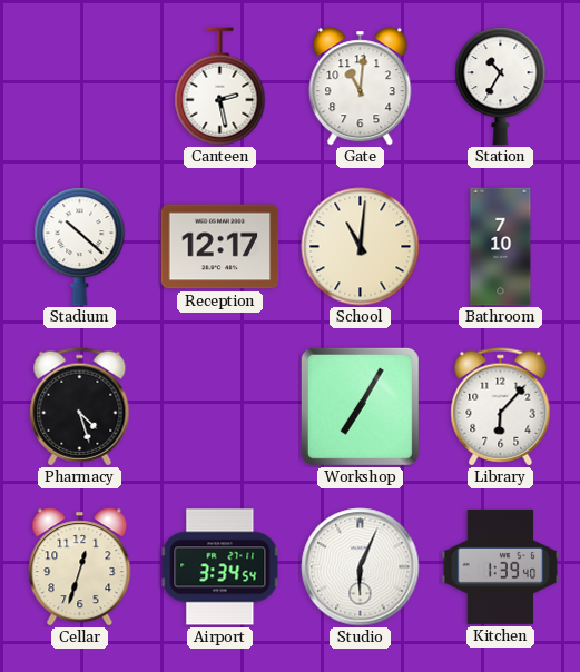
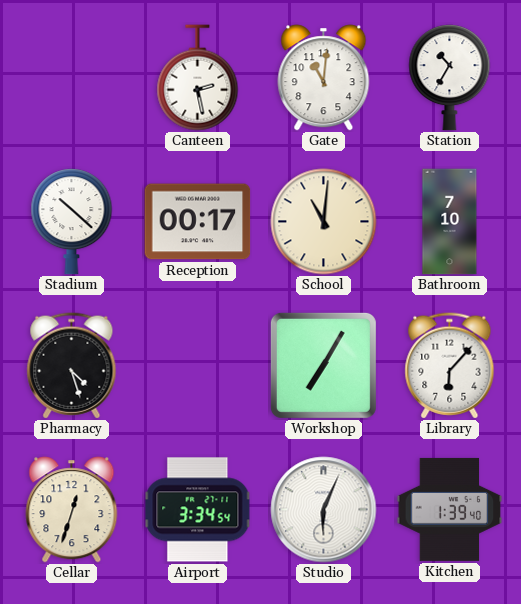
Reception: 12:17 -> 00:17 (198, 222)
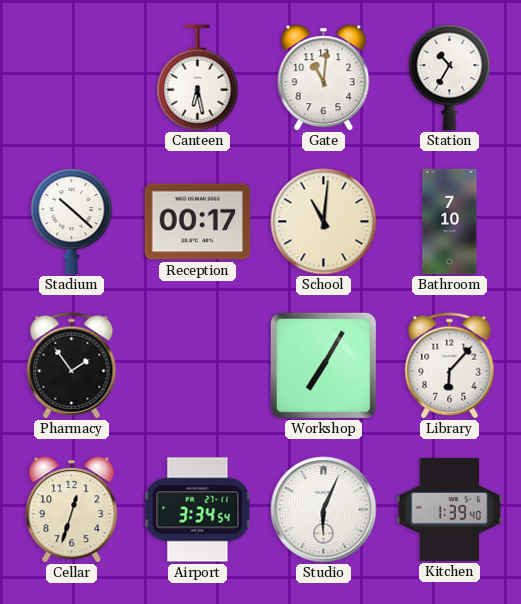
Canteen: 2:28 -> 6:28 (198, 78)
Pharmacy: 4:27 -> 1:54 (72, 366)
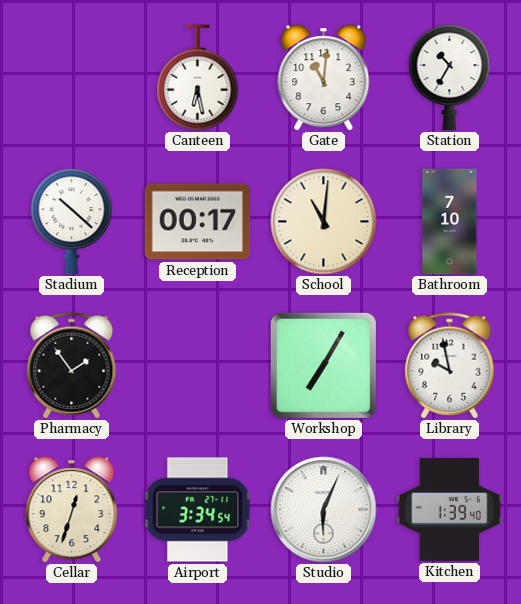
Library: 6:07 -> 9:58 (450, 366)
